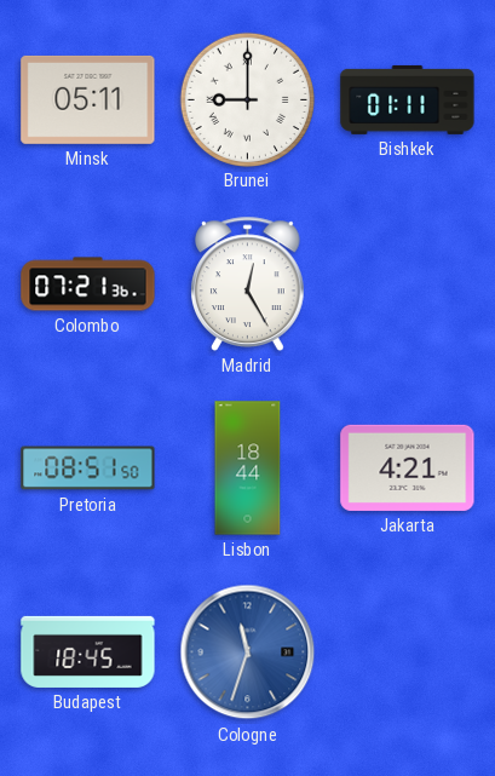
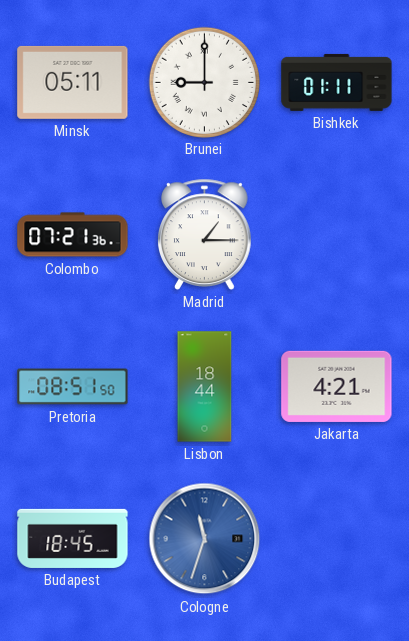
Madrid: 12:25 -> 1:15 (205, 234)
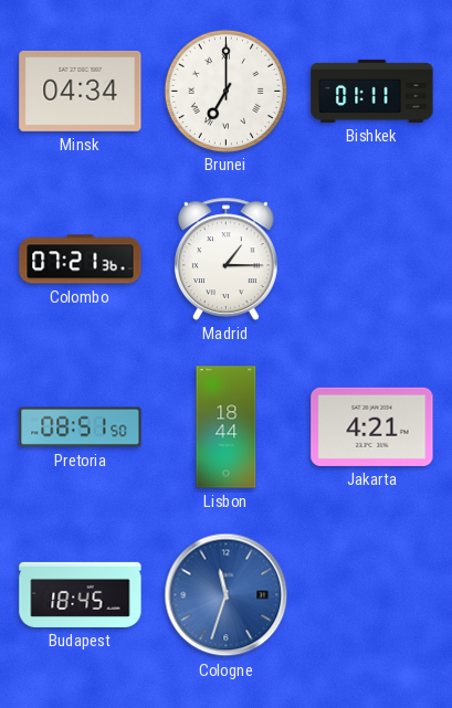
Minsk: 05:11 -> 04:34 (81, 91)
Brunei: 9:00 -> 7:00 (225, 91)
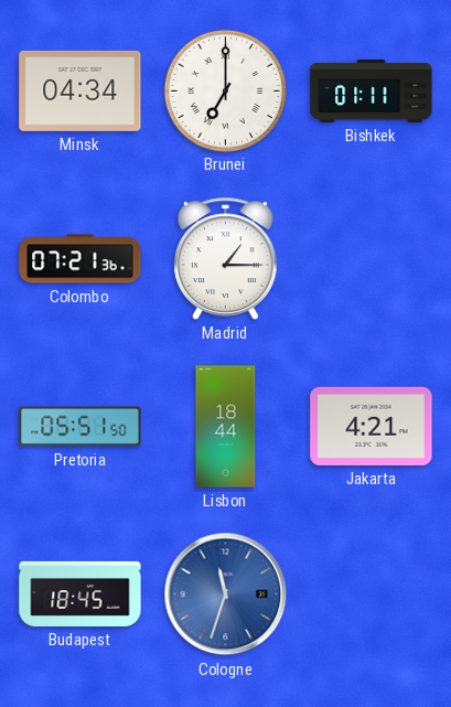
Pretoria: 08:51 -> 05:51 (80, 427)
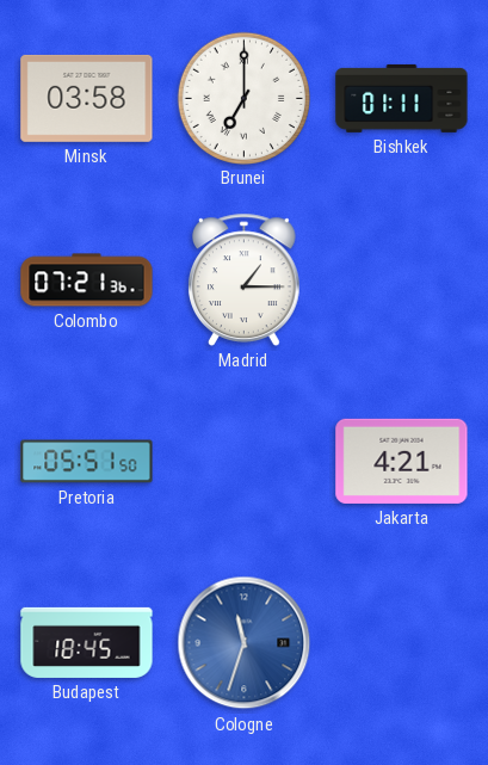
Minsk: 04:34 -> 03:58 (87, 98)
Lisbon: 18:44 -> none (226, 427)
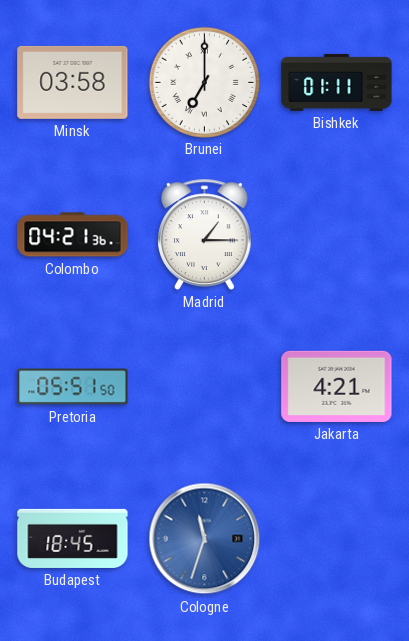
Colombo: 07:21 -> 04:21 (73, 235)
